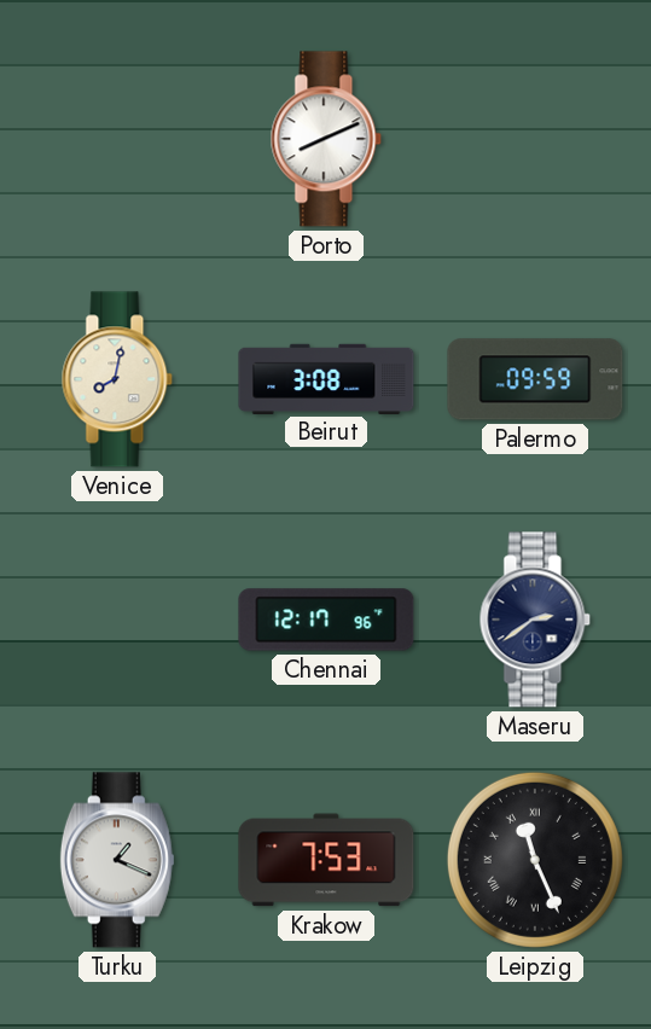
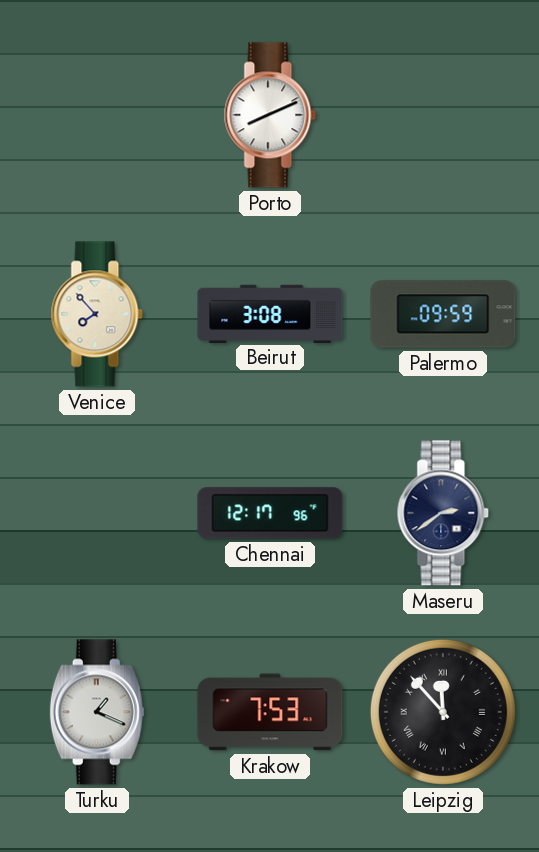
Venice: 8:02 -> 7:53 (97, 314)
Leipzig: 11:26 -> 11:53 (443, 712)
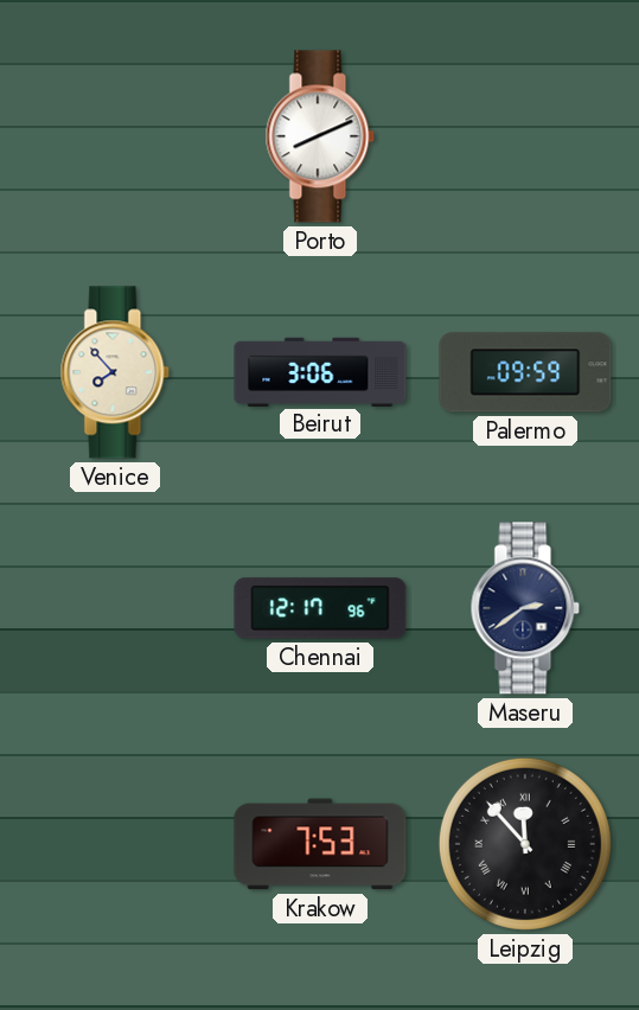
Beirut: 3:08 -> 3:06 (320, 371)
Turku: 1:19 -> none (97, 712)
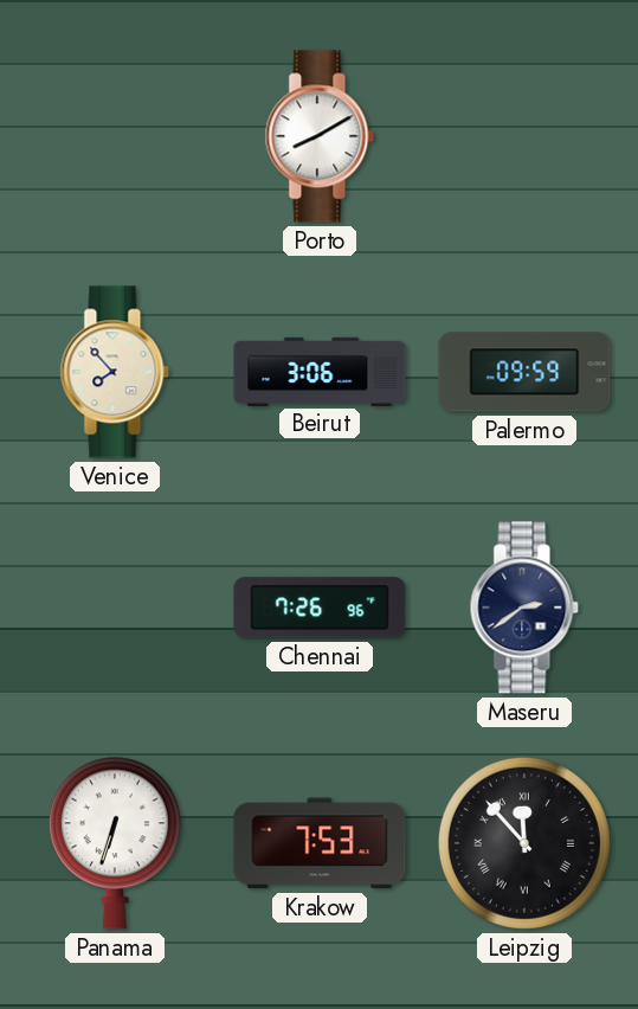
Porto: 8:11 -> 8:10 (320, 136)
Chennai: 12:17 -> 7:26 (320, 608)
Panama: none -> 6:33 (115, 843)
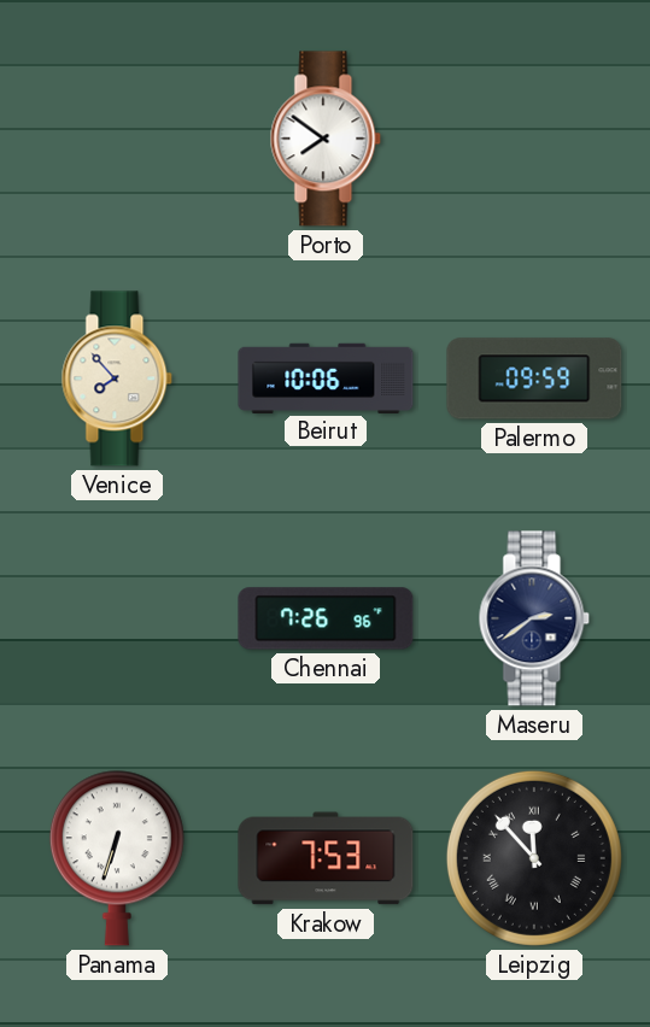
Porto: 8:10 -> 7:51 (326, 139)
Beirut: 3:06 -> 10:06 (326, 377)
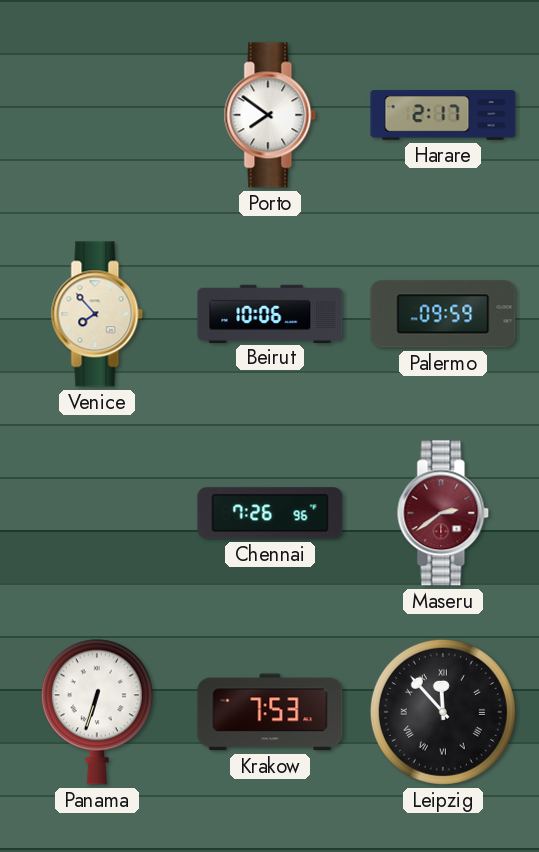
Harare: none -> 2:17 (443, 115)
Maseru dial: navy -> burgundy (443, 513)
